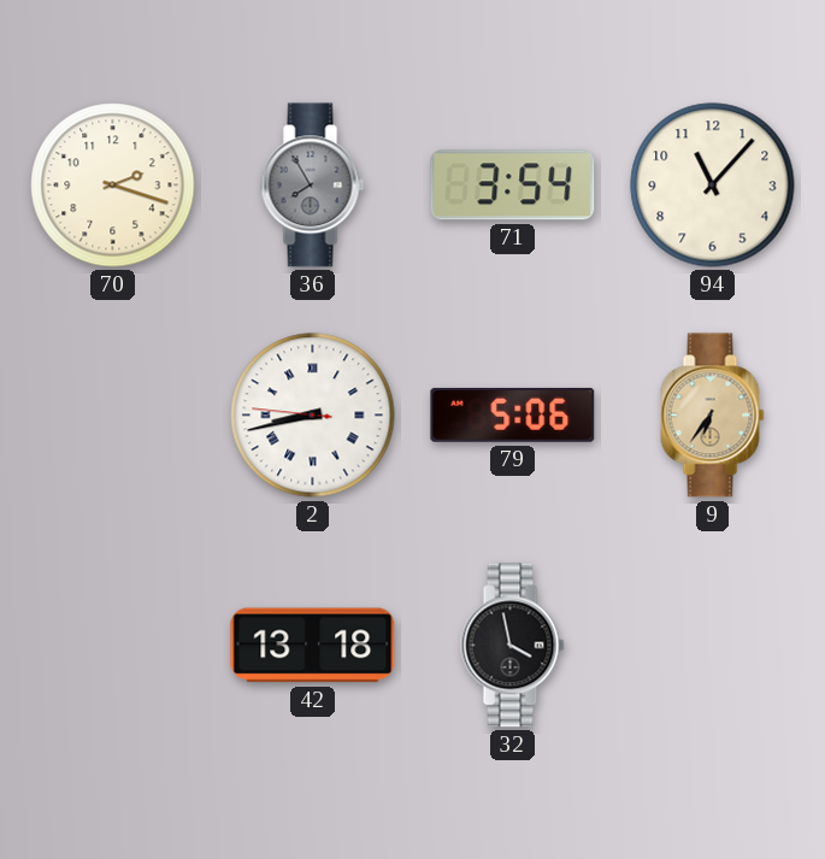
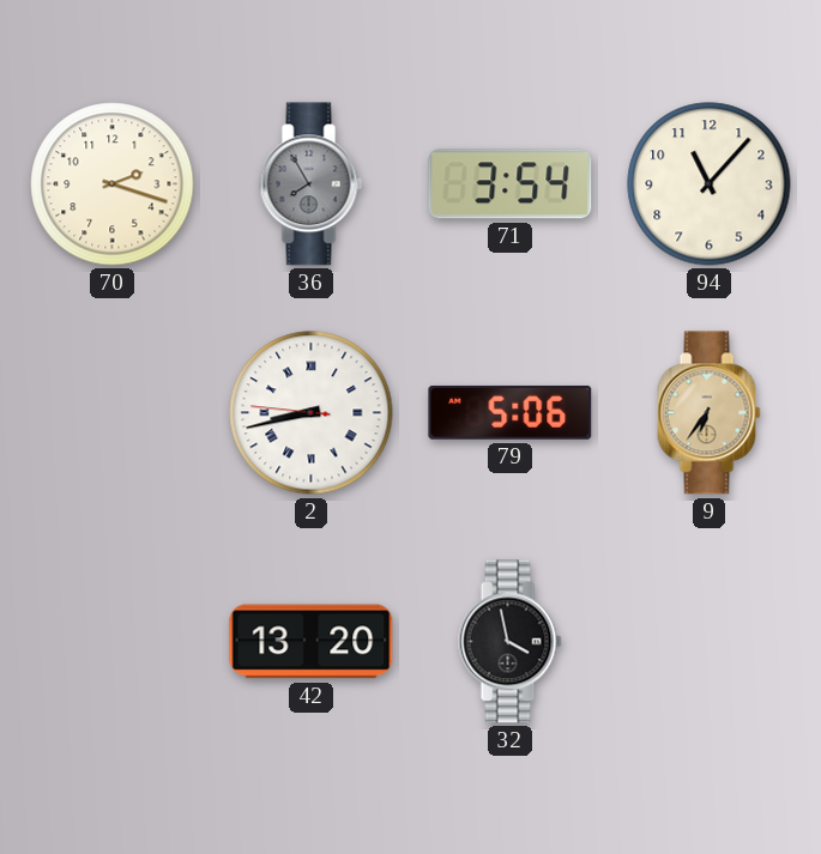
42: 13:18 -> 13:20 (312, 642)
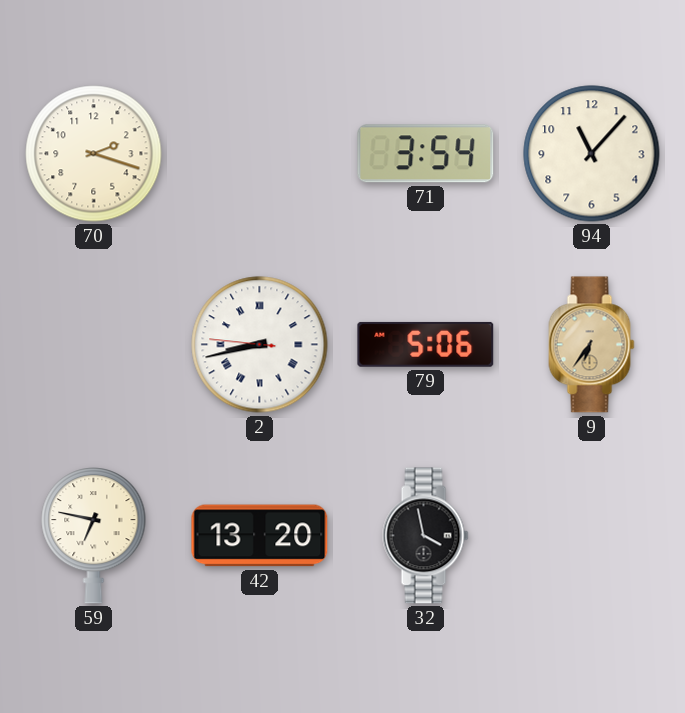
36: 7:55 -> none (312, 184)
59: none -> 6:47 (94, 536)
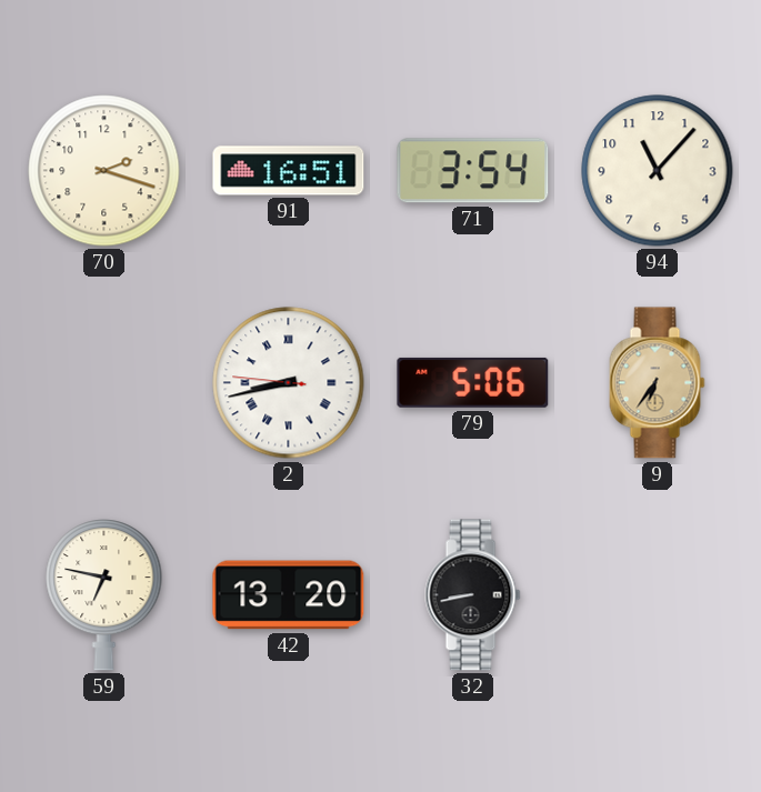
91: none -> 16:51 (289, 171)
32: 3:58 -> 8:43 (473, 595)
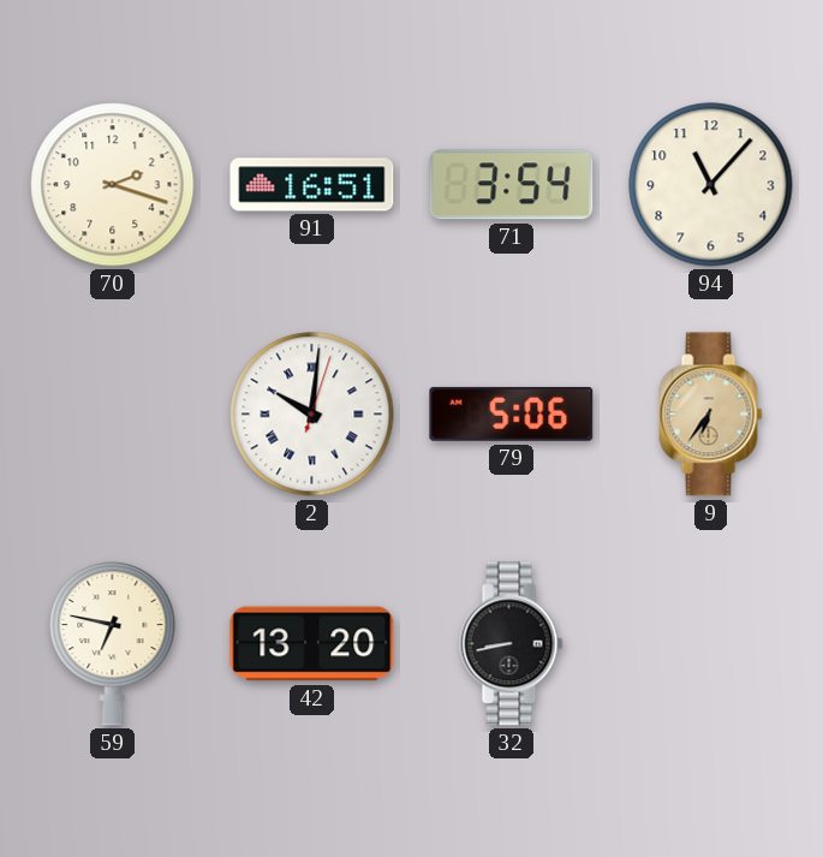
2: 8:42 -> 10:01 (312, 415)
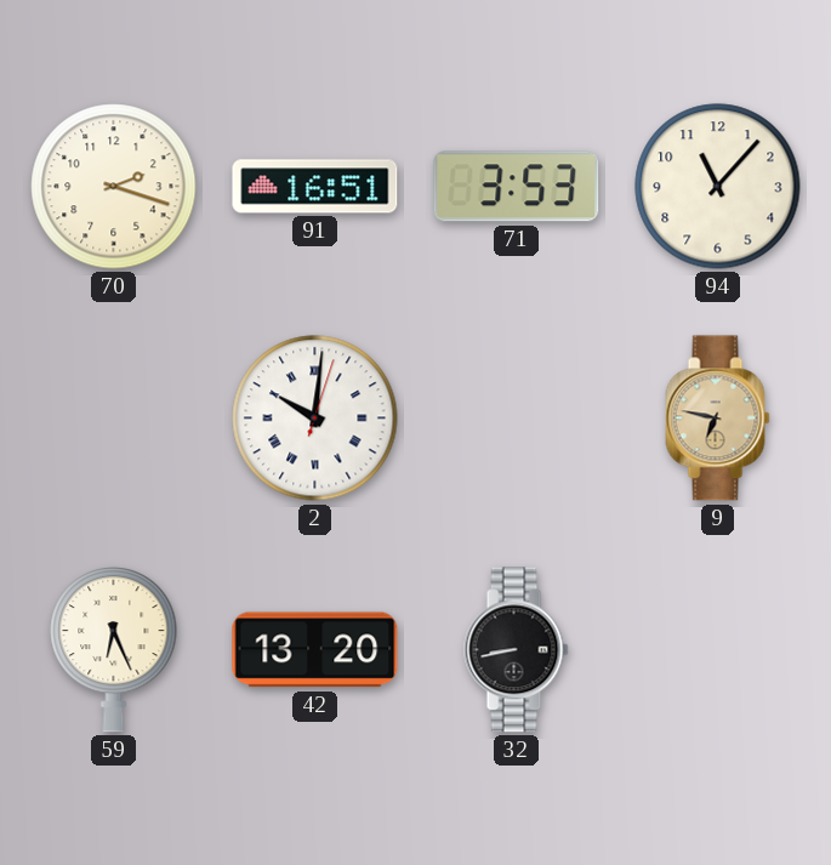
71: 3:54 -> 3:53 (517, 187)
79: 5:06 -> none (512, 413)
9: 6:36 -> 6:47 (718, 419)
59: 6:47 -> 6:26 (114, 650)
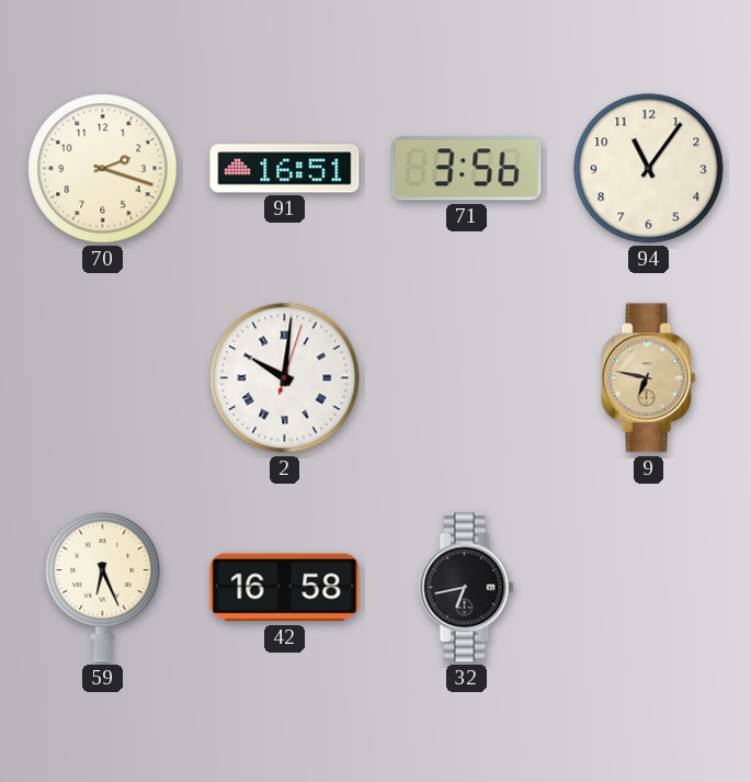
71: 3:53 -> 3:56 (467, 169)
94: 11:07 -> 11:06 (649, 169)
42: 13:20 -> 16:58 (285, 588)
32: 8:43 -> 6:43 (467, 588)
